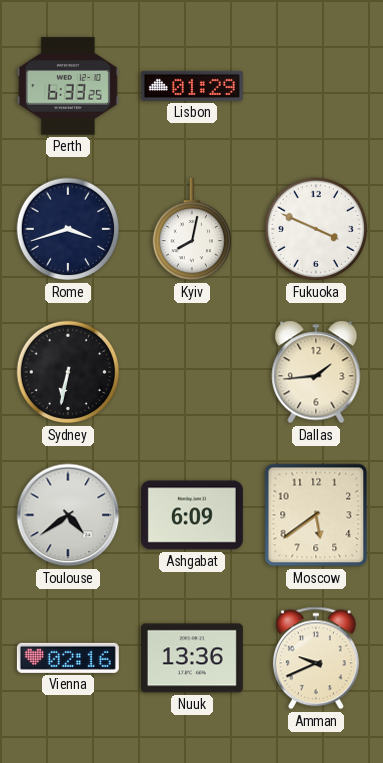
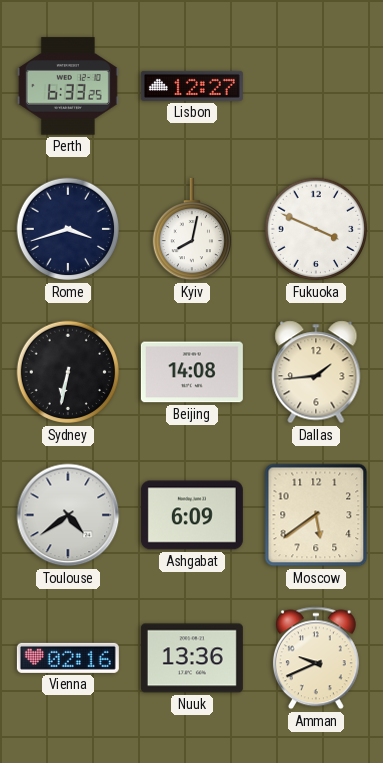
Lisbon: 01:29 -> 12:27 (192, 86)
Beijing: none -> 14:08 (192, 372)
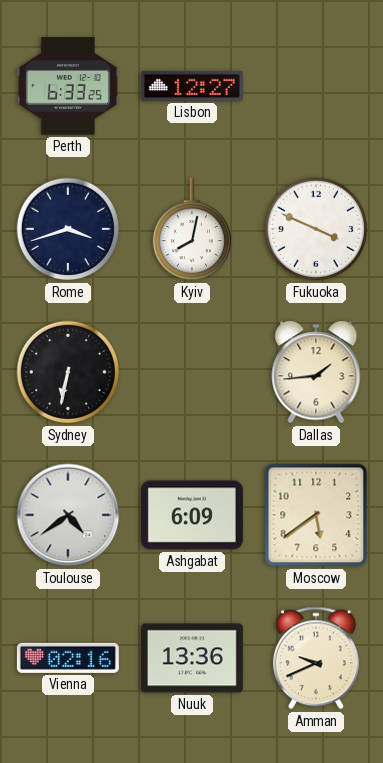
Beijing: 14:08 -> none (192, 372)
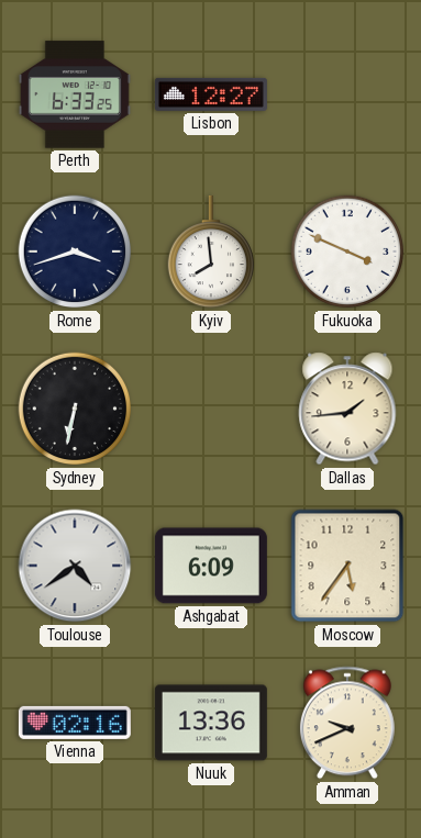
Kyiv: 8:02 -> 7:59 (210, 252)
Moscow: 5:39 -> 5:36 (347, 566)
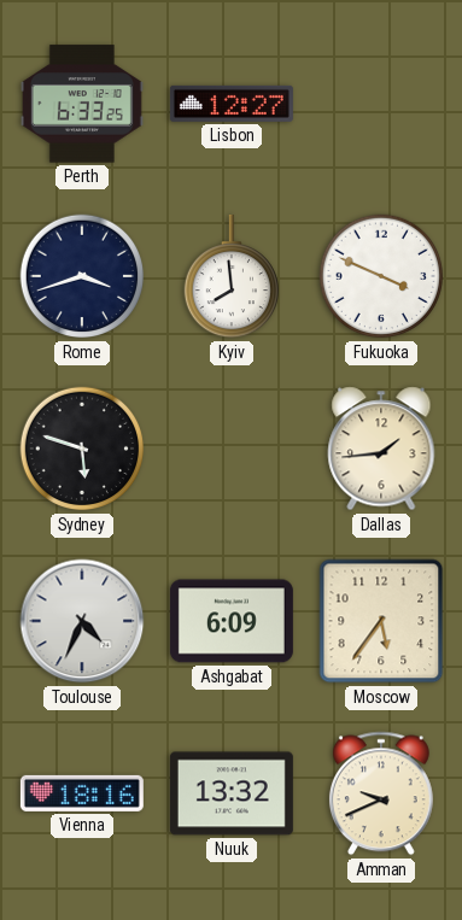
Sydney: 6:32 -> 5:48 (82, 449)
Toulouse: 4:39 -> 4:34 (82, 621)
Vienna: 02:16 -> 18:16 (82, 793)
Nuuk: 13:36 -> 13:32 (232, 793)
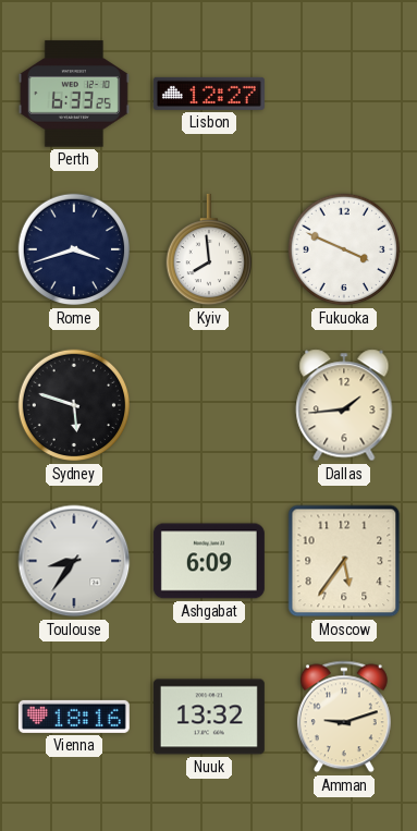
Toulouse: 4:34 -> 8:36 (74, 561)
Amman: 9:41 -> 9:12 (344, 717)
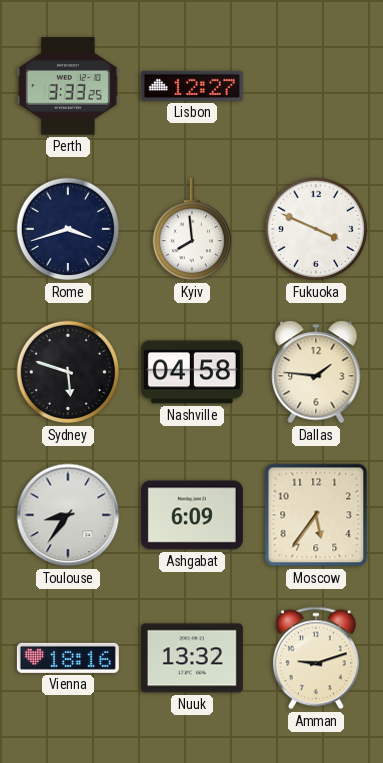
Perth: 6:33 -> 3:33 (68, 86)
Nashville: none -> 04:58 (192, 372)
Dallas: 1:44 -> 1:46 (316, 372)
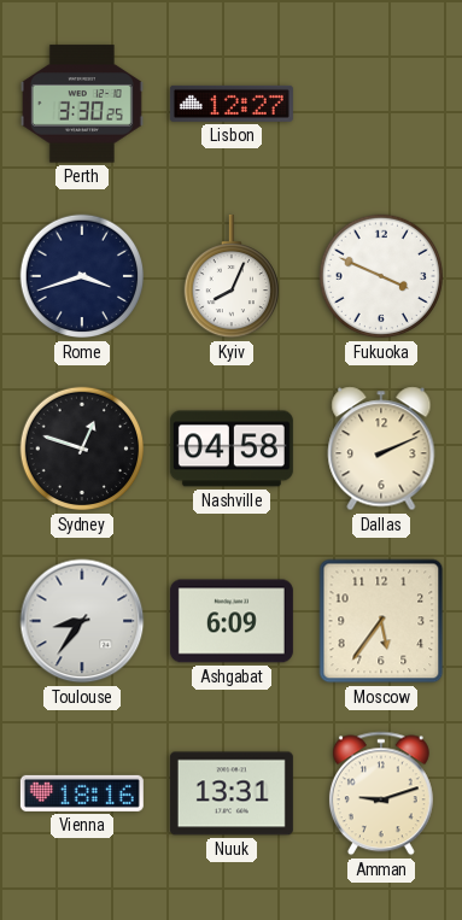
Perth: 3:33 -> 3:30 (82, 104)
Kyiv: 7:59 -> 8:04 (230, 276)
Sydney: 5:48 -> 12:48 (82, 449)
Dallas: 1:46 -> 2:11 (381, 449)
Nuuk: 13:32 -> 13:31 (232, 793)
